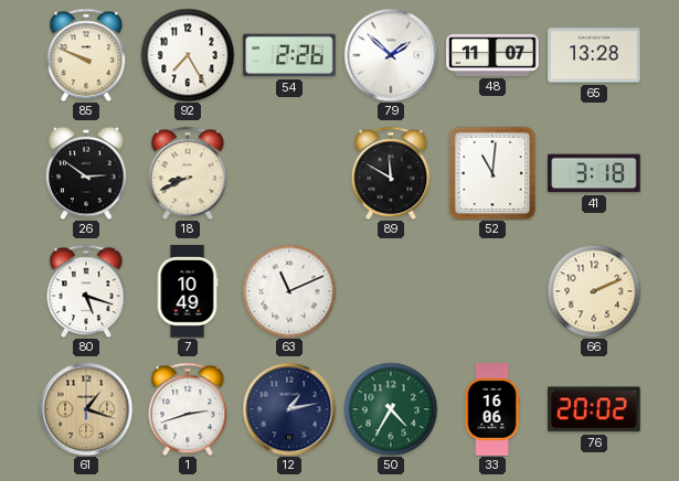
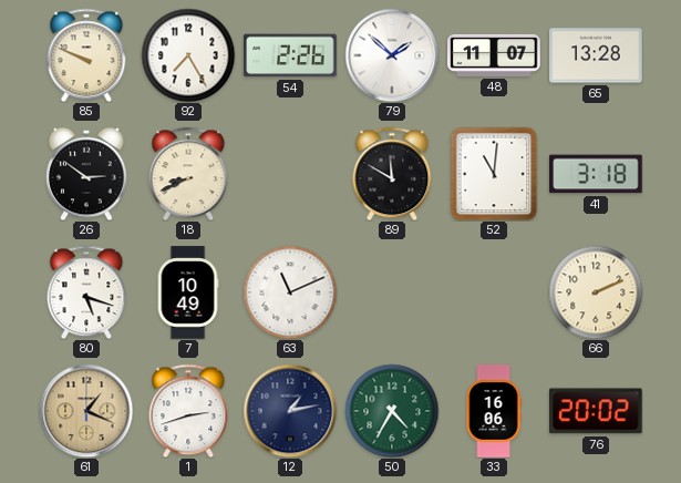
61: 1:18 -> 1:19 (86, 411)
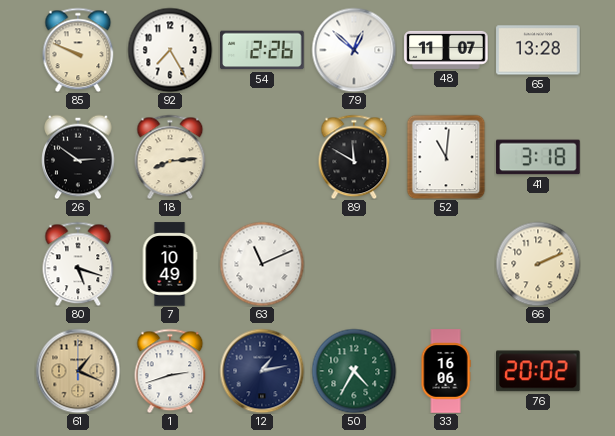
79: 1:52 -> 12:52 (354, 50)
18: 8:41 -> 8:14 (170, 157)
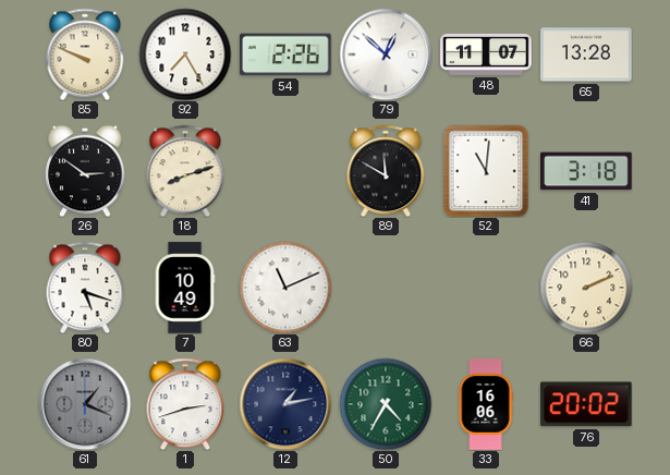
18: 8:14 -> 8:12 (185, 171)
61 dial: champagne -> grey (85, 404)
